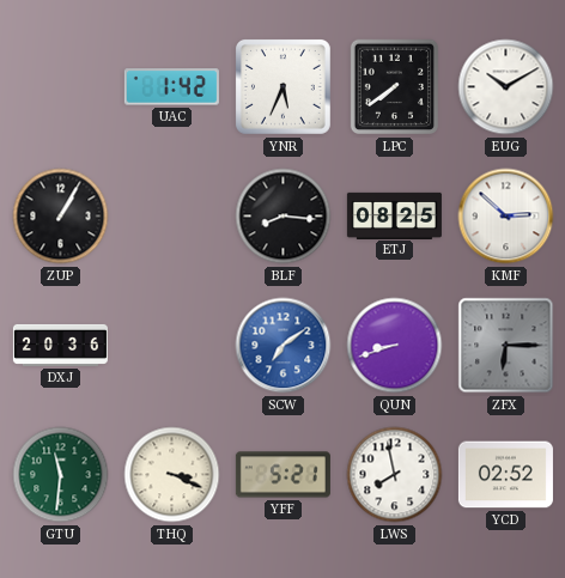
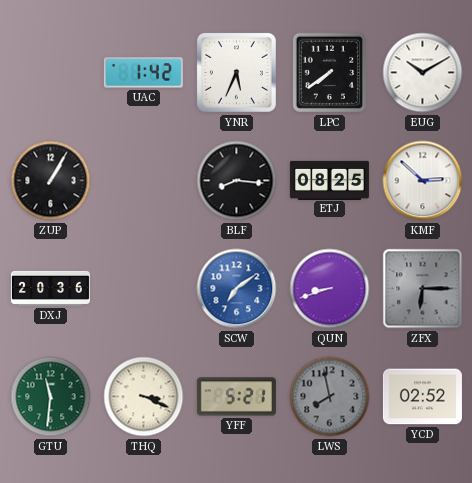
LWS dial: white -> grey (330, 397)
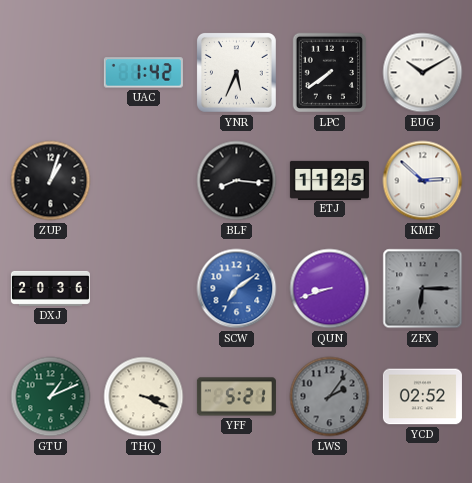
ZUP: 1:05 -> 1:03 (51, 181)
ETJ: 08:25 -> 11:25 (329, 180)
GTU: 11:31 -> 1:11 (51, 397)
LWS: 7:58 -> 2:06 (330, 397)
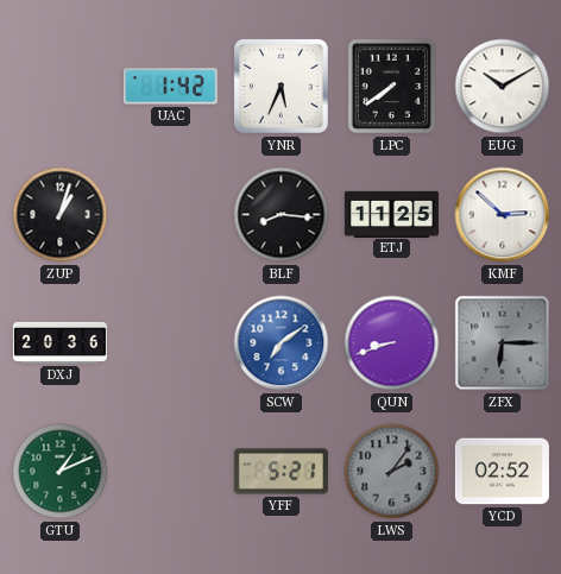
THQ: 3:19 -> none (144, 397)
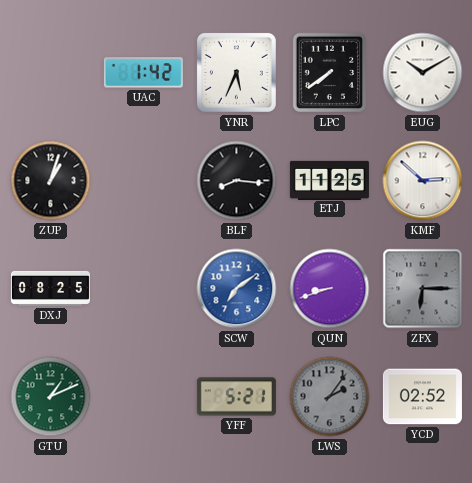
DXJ: 20:36 -> 08:25 (50, 288)
